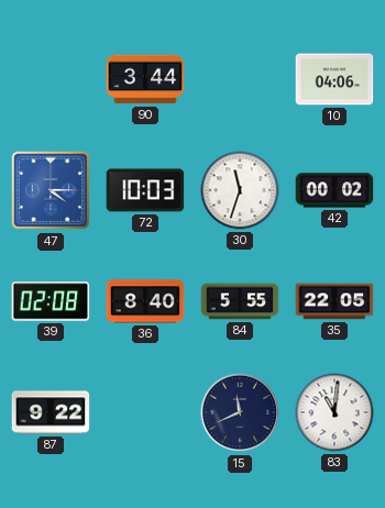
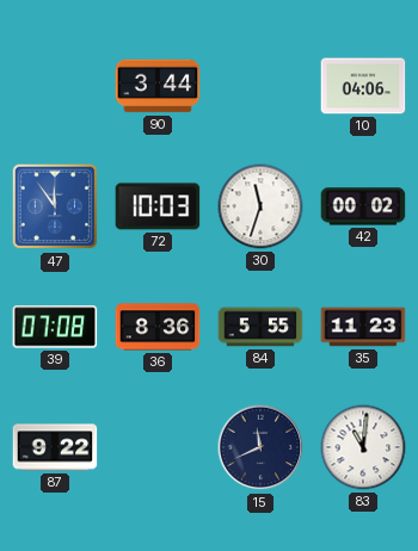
47: 4:15 -> 11:54 (55, 206)
39: 02:08 -> 07:08 (55, 327)
36: 8:40 -> 8:36 (158, 327)
35: 22:05 -> 11:23 (363, 327)
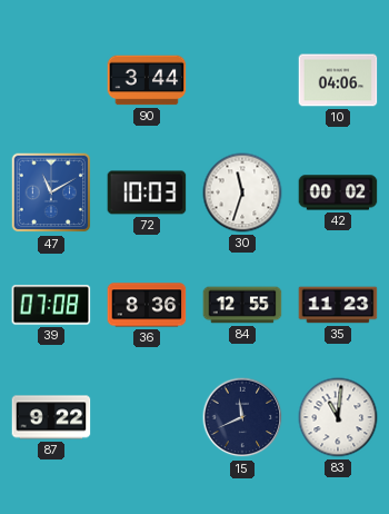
47: 11:54 -> 11:10 (51, 192)
84: 5:55 -> 12:55 (242, 305)
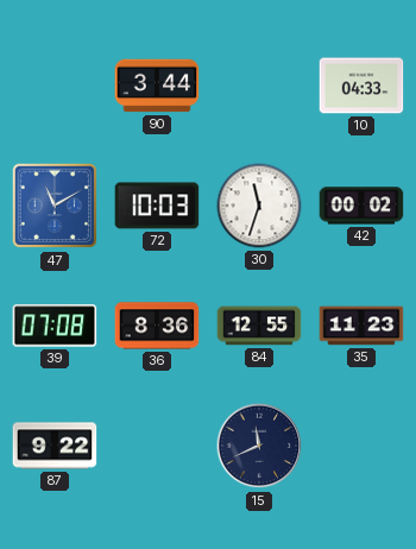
10: 04:06 -> 04:33 (361, 86)
83: 11:01 -> none (338, 417)
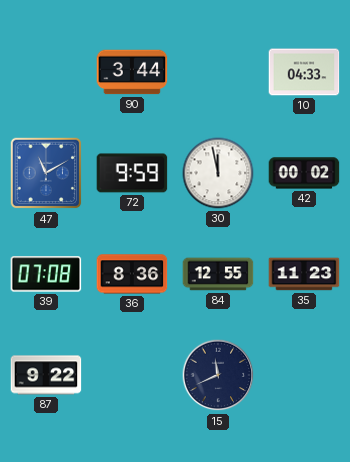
72: 10:03 -> 9:59 (132, 173)
30: 11:33 -> 11:58 (218, 173)
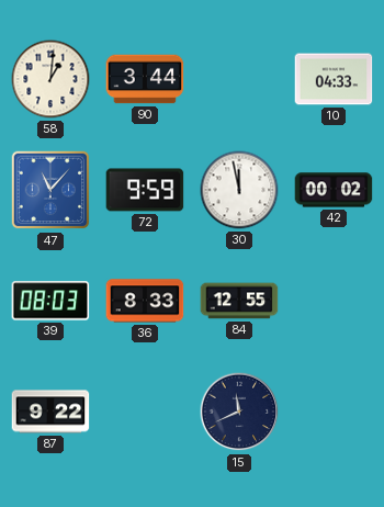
58: none -> 1:01 (50, 79)
47: 11:10 -> 11:07 (50, 190)
39: 07:08 -> 08:03 (50, 301)
36: 8:36 -> 8:33 (145, 301)
35: 11:23 -> none (304, 274)
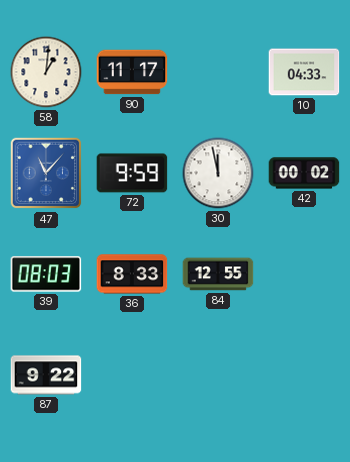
90: 3:44 -> 11:17 (132, 72)
15: 11:41 -> none (239, 412)
